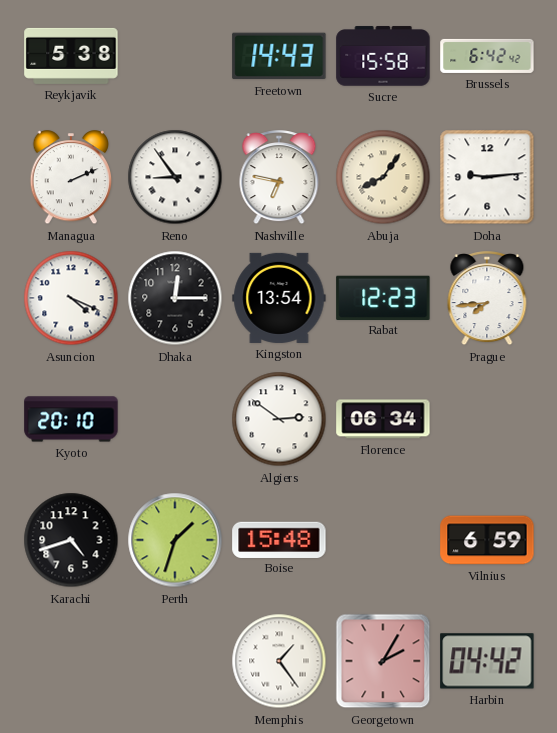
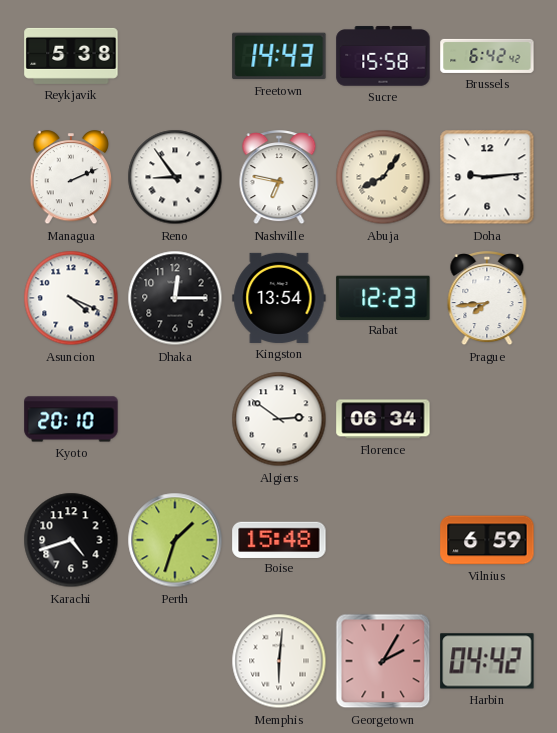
Memphis: 1:24 -> 6:01 (279, 661)
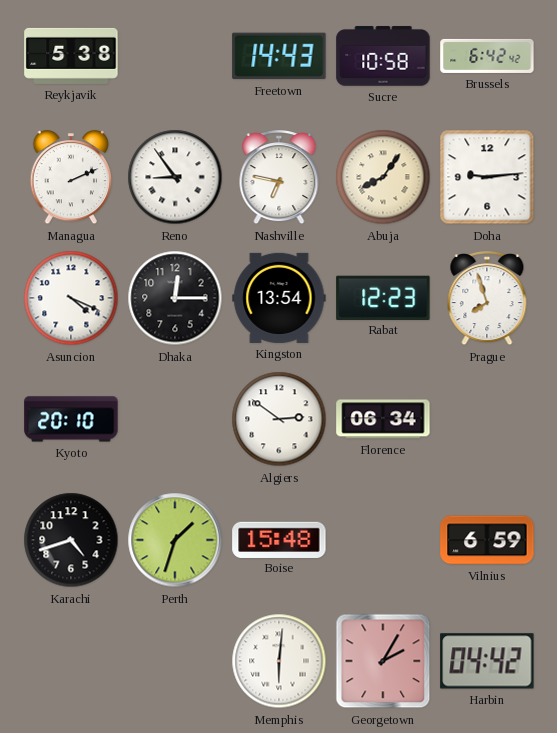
Sucre: 15:58 -> 10:58 (383, 56)
Prague: 7:44 -> 7:57 (487, 299)
